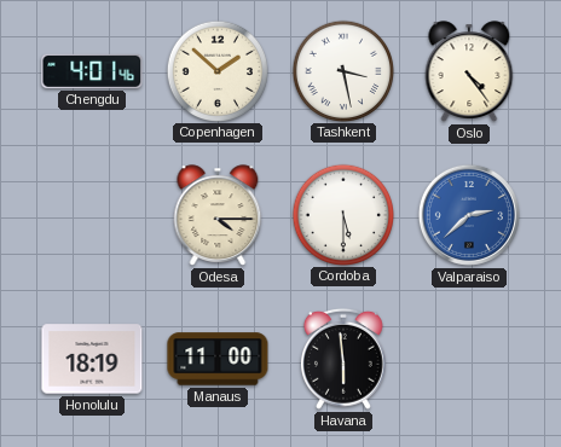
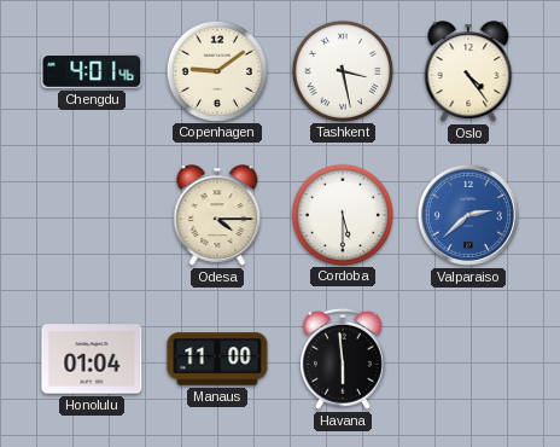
Copenhagen: 1:52 -> 9:09 (216, 70)
Honolulu: 18:19 -> 01:04 (92, 359)
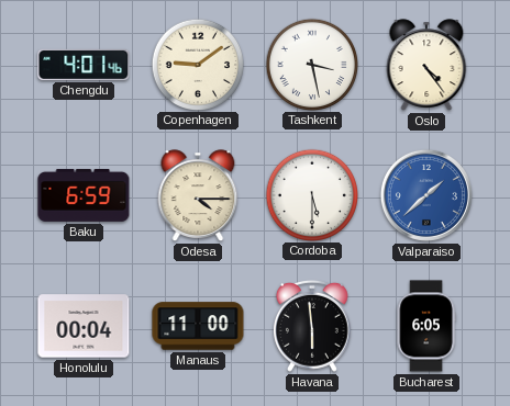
Baku: none -> 6:59 (84, 195)
Valparaiso: 2:38 -> 1:38 (426, 195)
Honolulu: 01:04 -> 00:04 (84, 326)
Bucharest: none -> 6:05 (426, 326)
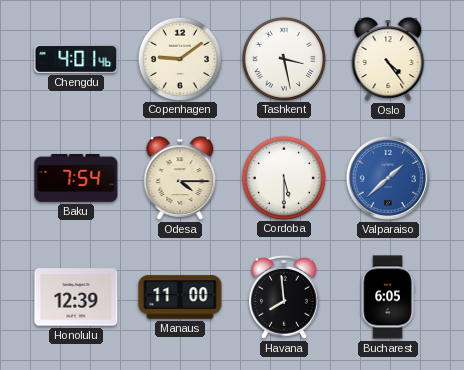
Baku: 6:59 -> 7:54 (76, 178)
Honolulu: 00:04 -> 12:39 (76, 297)
Havana: 5:59 -> 7:59 (285, 297)
